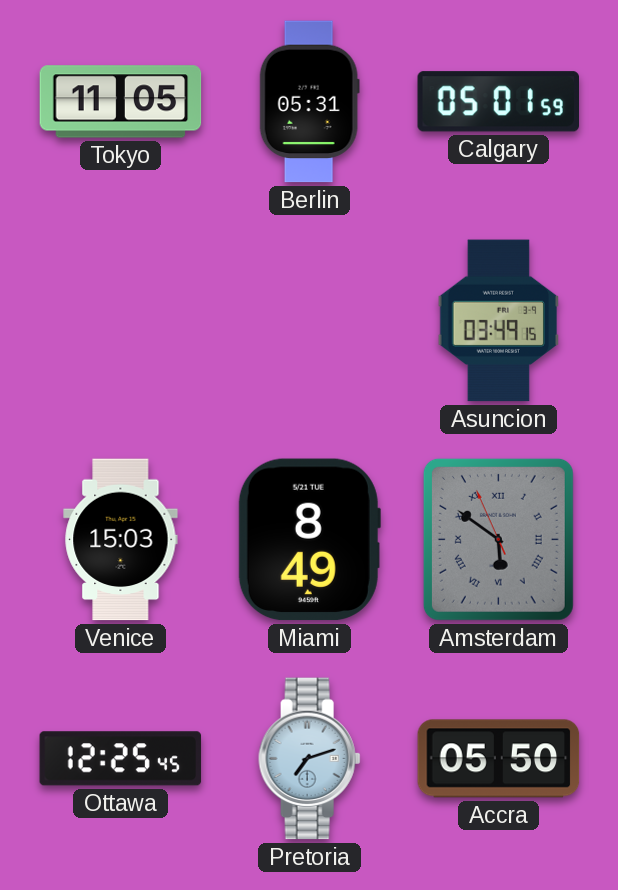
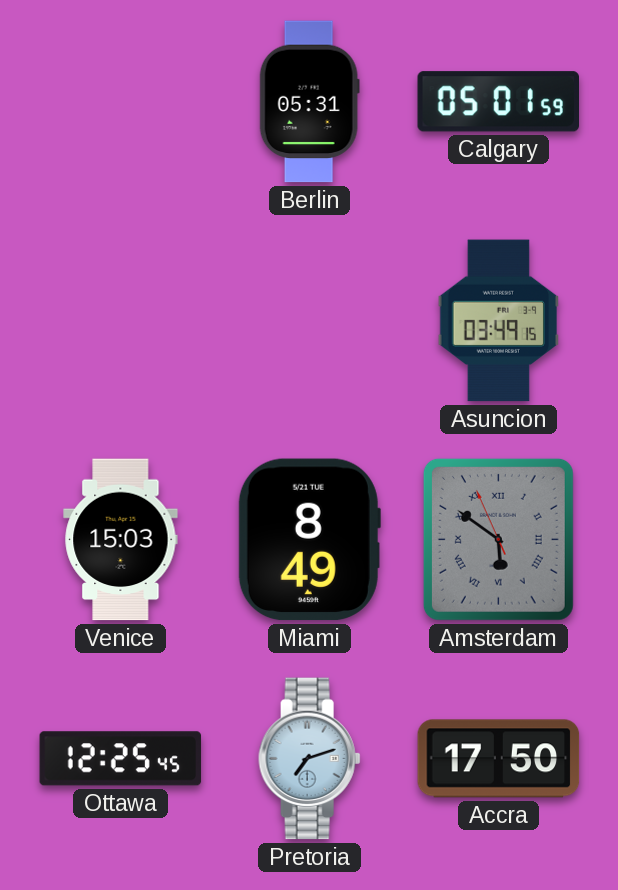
Tokyo: 11:05 -> none (121, 102)
Accra: 05:50 -> 17:50 (499, 759)
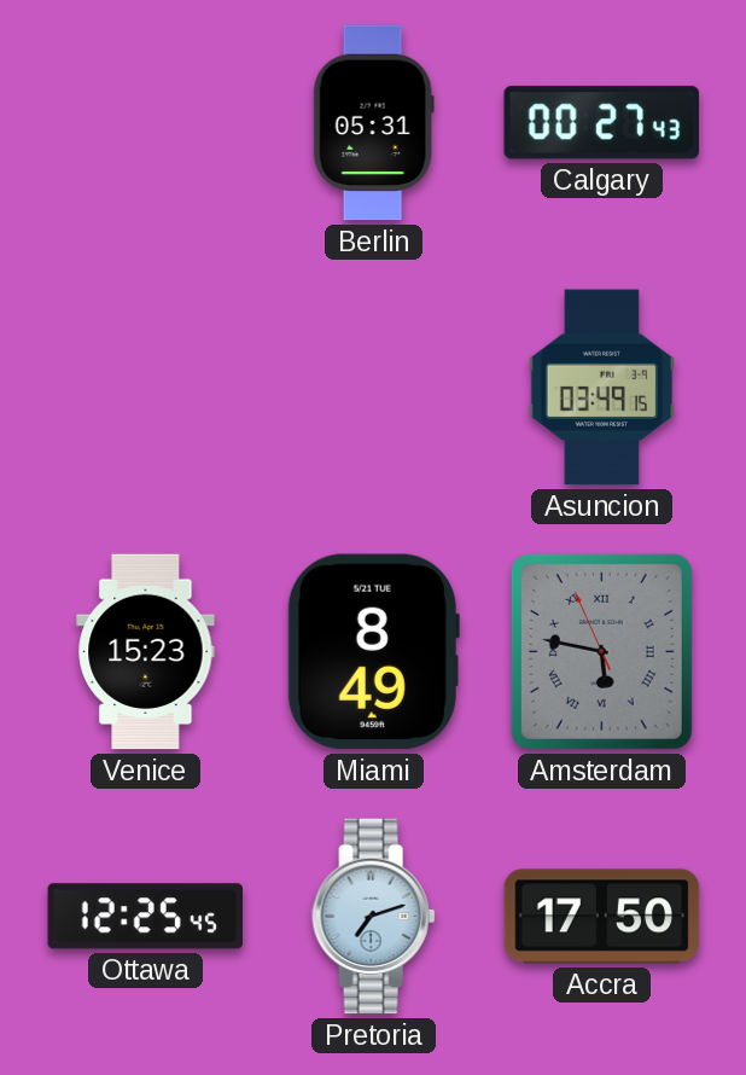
Calgary: 05:01 -> 00:27 (601, 123)
Venice: 15:03 -> 15:23 (146, 652)
Amsterdam: 5:50 -> 5:46 (601, 651)
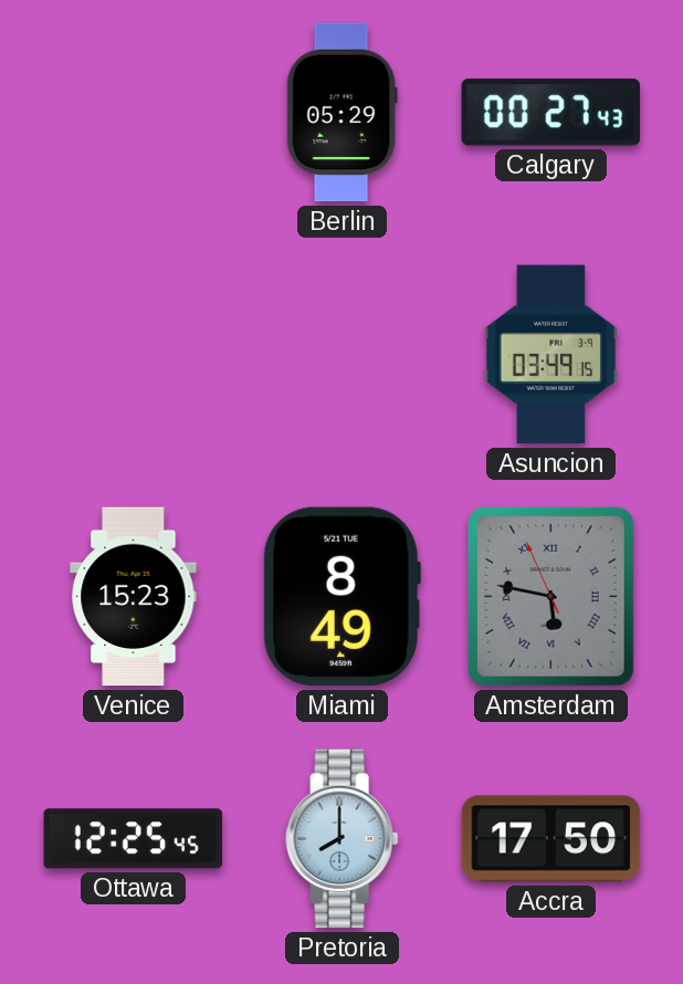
Berlin: 05:31 -> 05:29 (341, 113)
Pretoria: 7:12 -> 8:00 (343, 839)
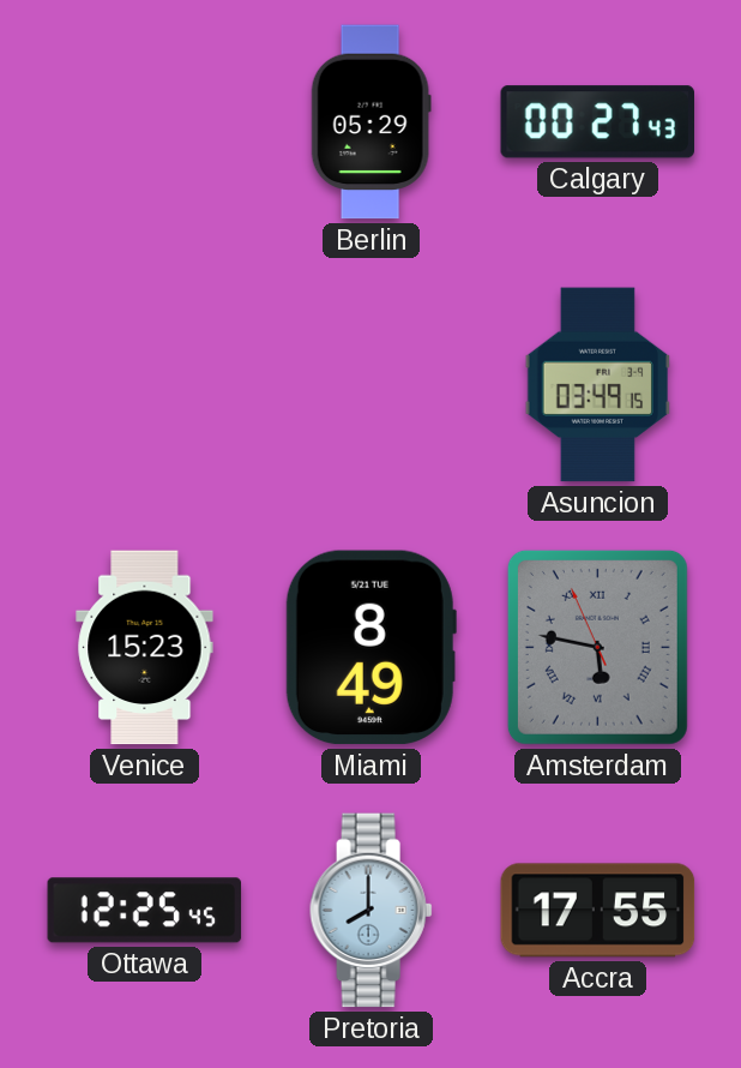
Accra: 17:50 -> 17:55 (598, 911)
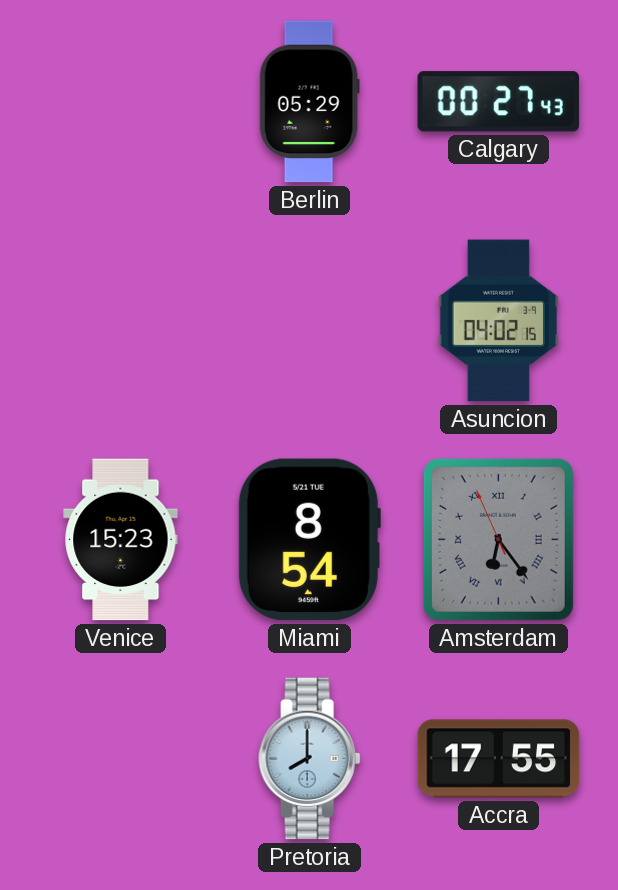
Asuncion: 03:49 -> 04:02 (499, 321)
Miami: 8:49 -> 8:54 (309, 540)
Amsterdam: 5:46 -> 6:23 (498, 539)
Ottawa: 12:25 -> none (145, 911)
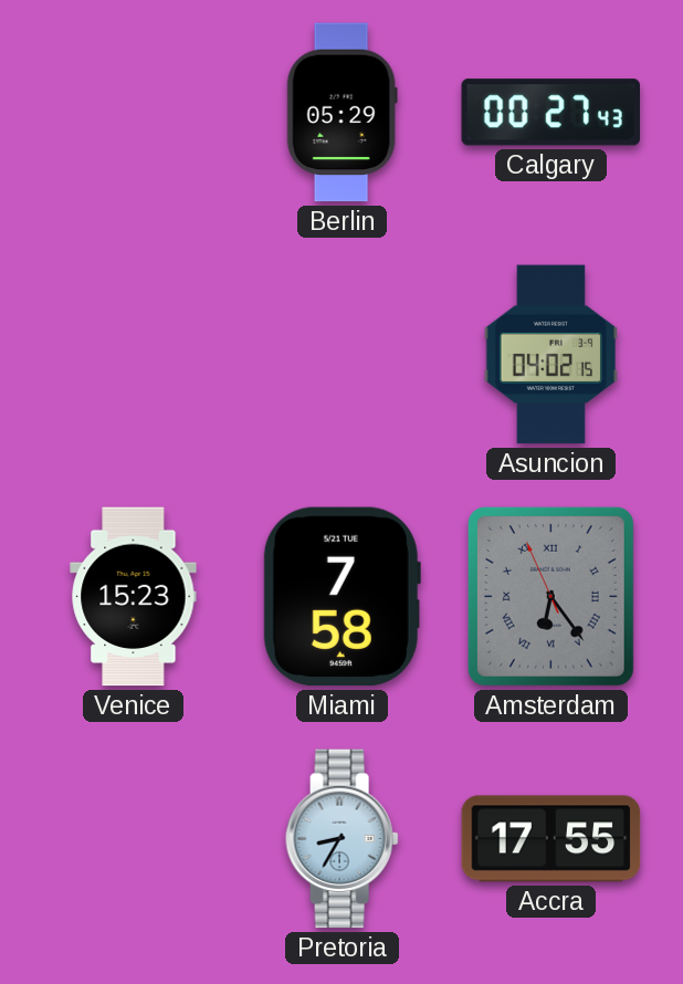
Miami: 8:54 -> 7:58 (341, 597)
Pretoria: 8:00 -> 8:35 (343, 839)
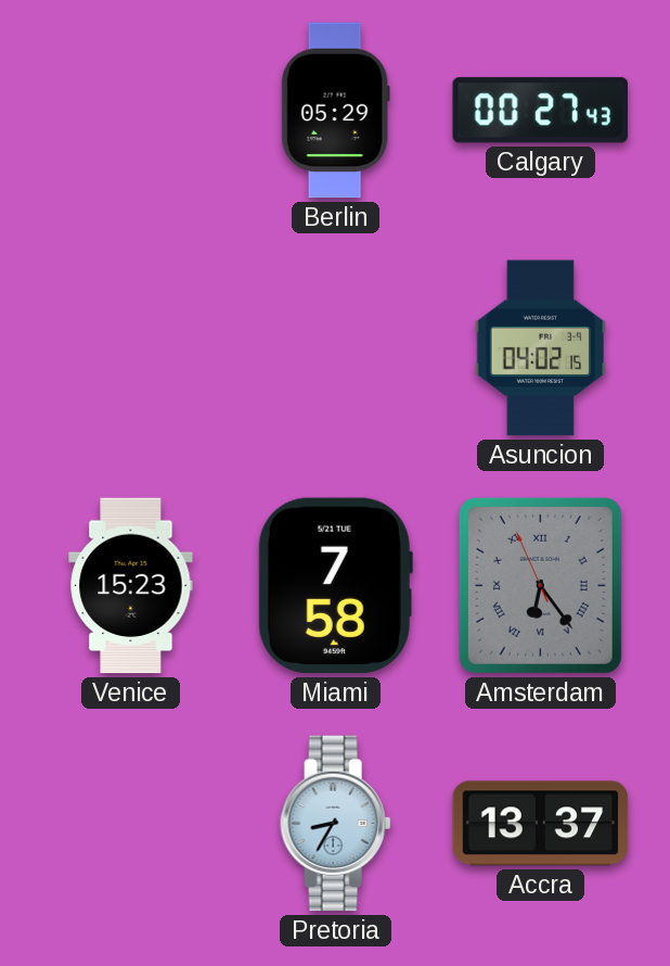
Accra: 17:55 -> 13:37 (541, 824)
